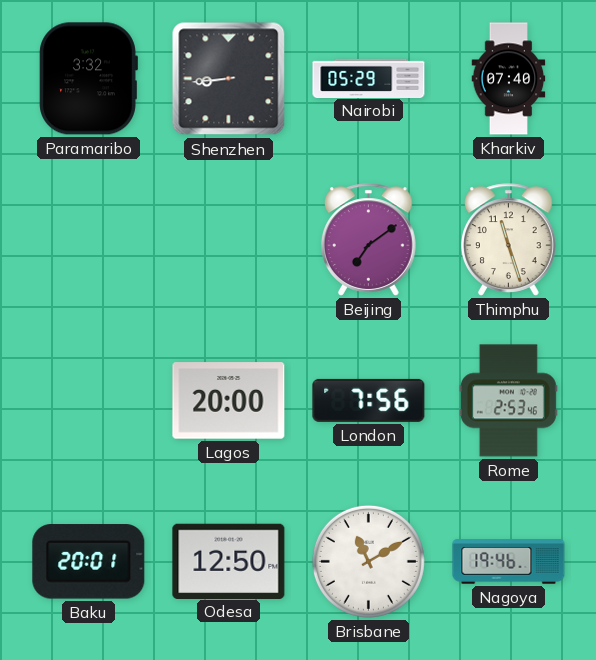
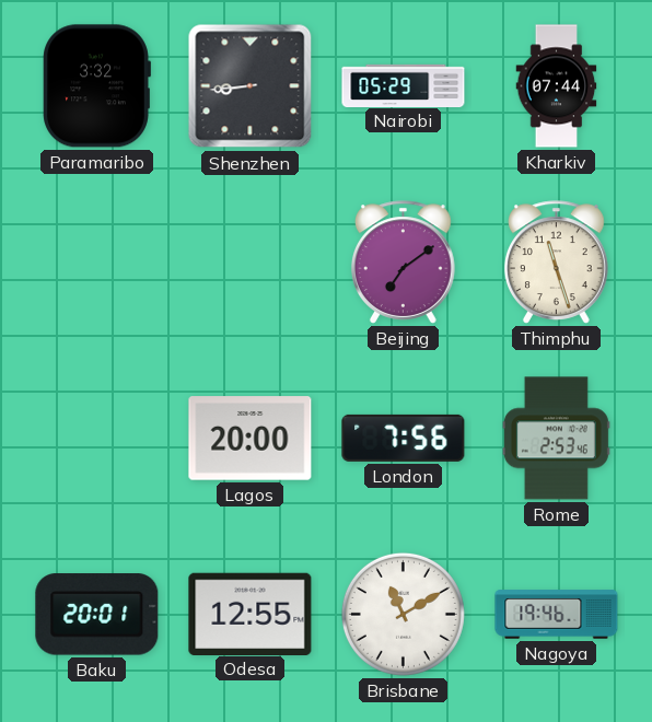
Kharkiv: 07:40 -> 07:44 (557, 86)
Odesa: 12:50 -> 12:55 (251, 614)
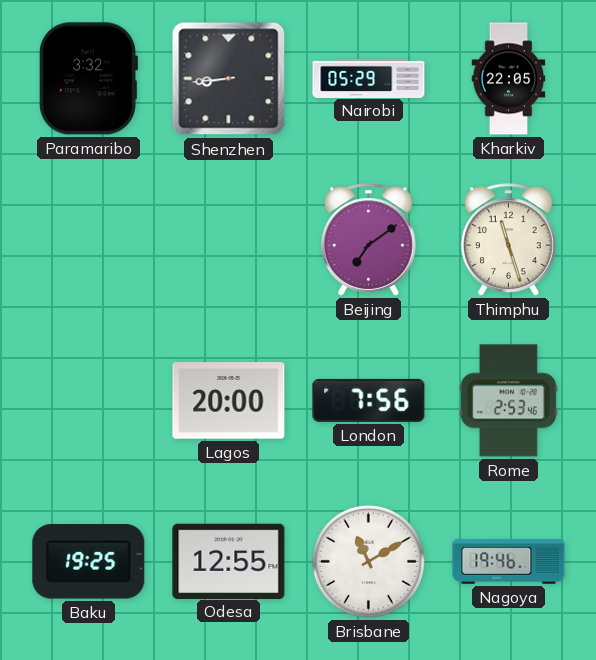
Kharkiv: 07:44 -> 22:05 (509, 79)
Baku: 20:01 -> 19:25 (89, 562)
